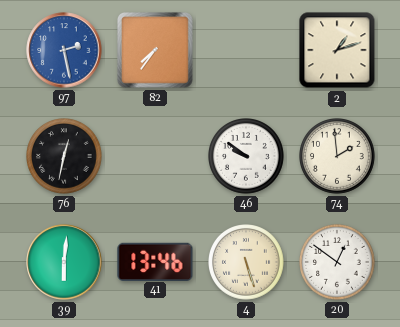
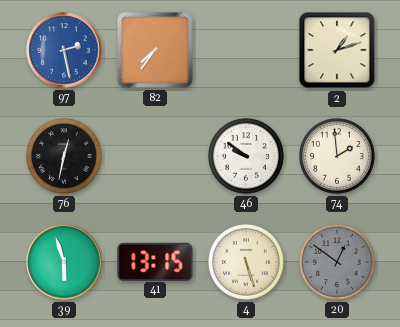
39: 6:01 -> 5:57 (64, 262)
41: 13:46 -> 13:15 (155, 261)
20 dial: white -> grey (338, 263)
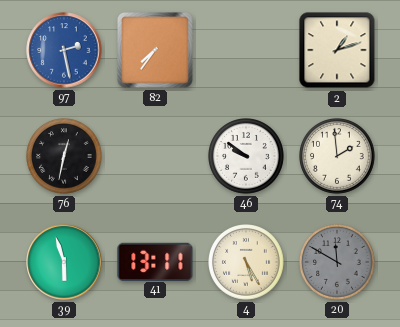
41: 13:15 -> 13:11 (155, 261)
4: 5:27 -> 5:25 (247, 263)
20: 12:51 -> 11:50 (338, 263)
